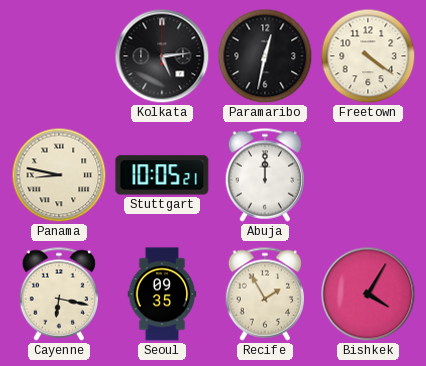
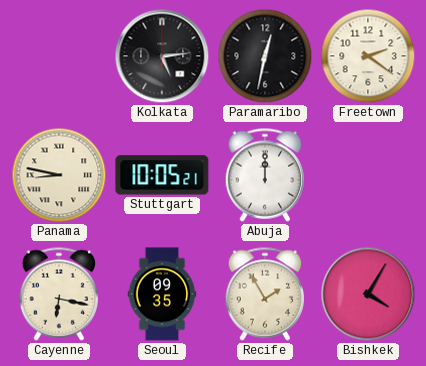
Freetown: 4:21 -> 2:21 (368, 56)
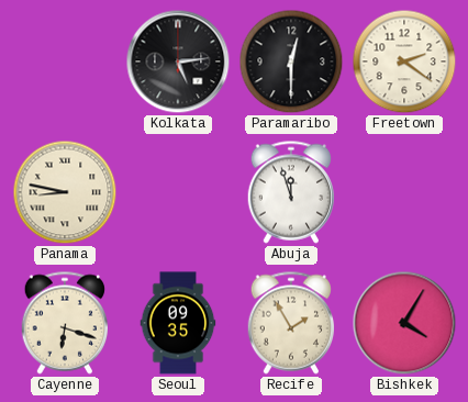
Paramaribo: 12:32 -> 12:30 (291, 62)
Stuttgart: 10:05 -> none (162, 175)
Abuja: 12:00 -> 11:57 (290, 192)
Cayenne: 6:17 -> 6:18 (64, 323)
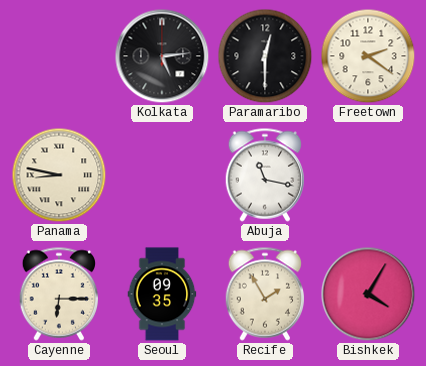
Abuja: 11:57 -> 11:17 (264, 175)
Cayenne: 6:18 -> 6:15 (58, 294)
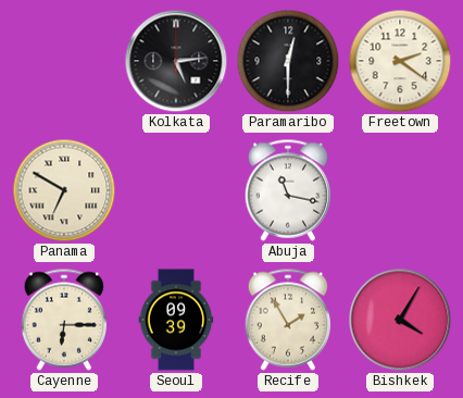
Panama: 8:47 -> 6:50 (64, 190)
Seoul: 09:35 -> 09:39 (176, 320)
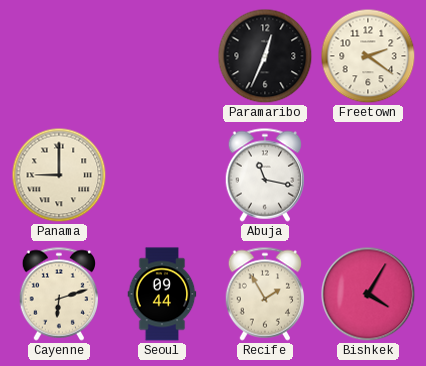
Kolkata: 5:14 -> none (176, 61)
Paramaribo: 12:30 -> 12:34 (265, 56)
Panama: 6:50 -> 9:00 (59, 175)
Cayenne: 6:15 -> 6:12 (58, 294)
Seoul: 09:39 -> 09:44 (162, 294)
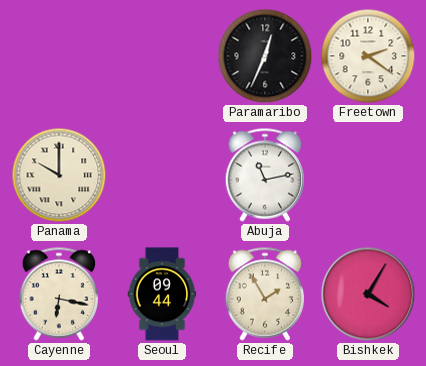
Panama: 9:00 -> 10:00 (59, 175)
Abuja: 11:17 -> 11:13 (264, 175)
Cayenne: 6:12 -> 6:17 (58, 294)
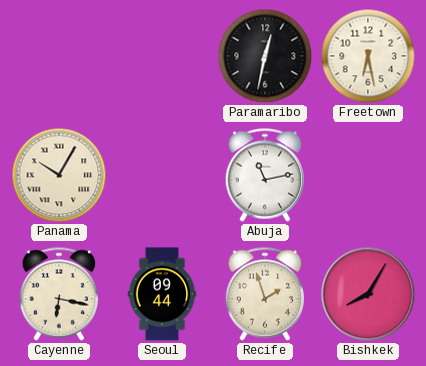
Paramaribo: 12:34 -> 12:32 (265, 56)
Freetown: 2:21 -> 6:28 (368, 56)
Panama: 10:00 -> 10:05 (59, 175)
Recife: 1:55 -> 1:57 (264, 294)
Bishkek: 4:05 -> 8:05 (368, 294)
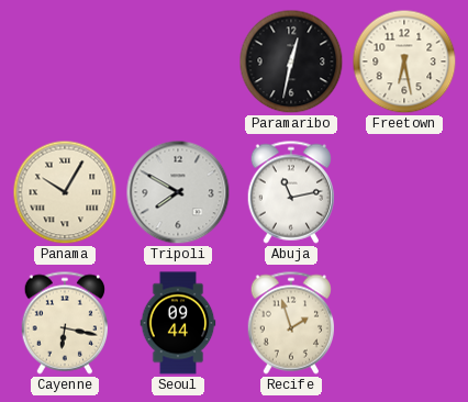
Tripoli: none -> 7:50 (178, 192)
Bishkek: 8:05 -> none (368, 294)
